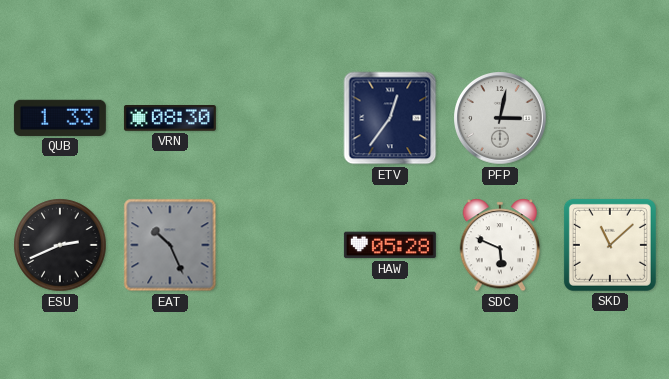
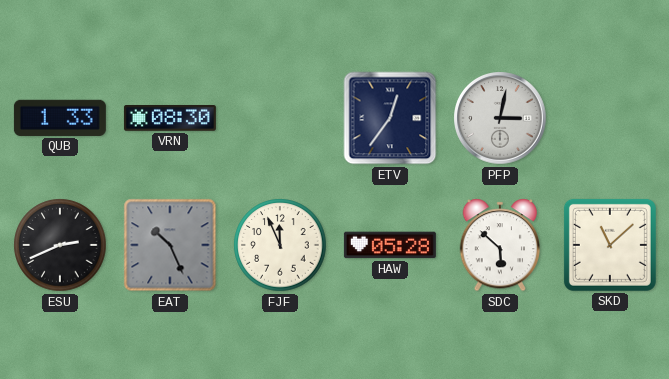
FJF: none -> 11:56 (280, 245)
SDC: 5:49 -> 5:52 (500, 245)
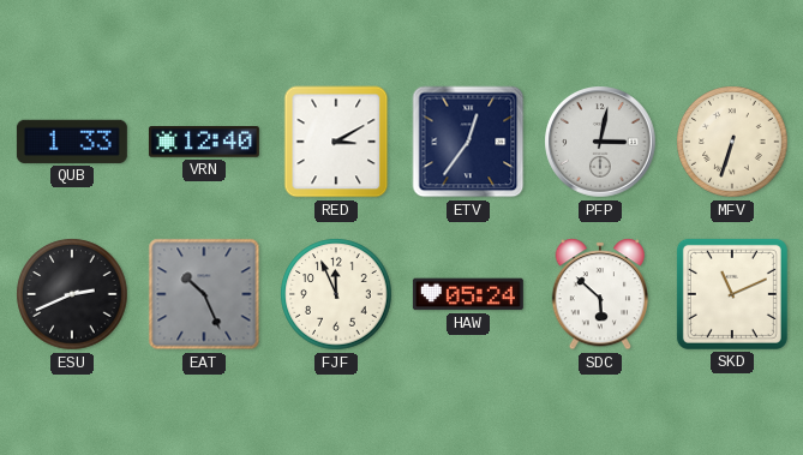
VRN: 08:30 -> 12:40 (204, 143)
RED: none -> 3:10 (336, 142)
MFV: none -> 6:33 (732, 142)
HAW: 05:28 -> 05:24 (468, 294)
SKD: 11:08 -> 11:11 (732, 294)
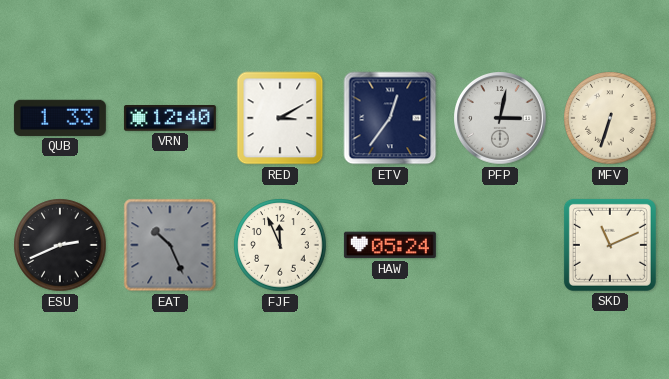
SDC: 5:52 -> none (600, 294)
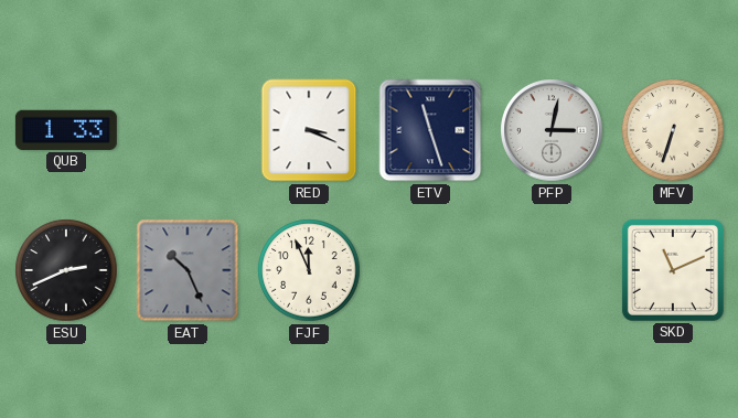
VRN: 12:40 -> none (170, 119)
RED: 3:10 -> 3:19 (309, 130)
ETV: 12:36 -> 11:27 (430, 130)
HAW: 05:24 -> none (390, 245)
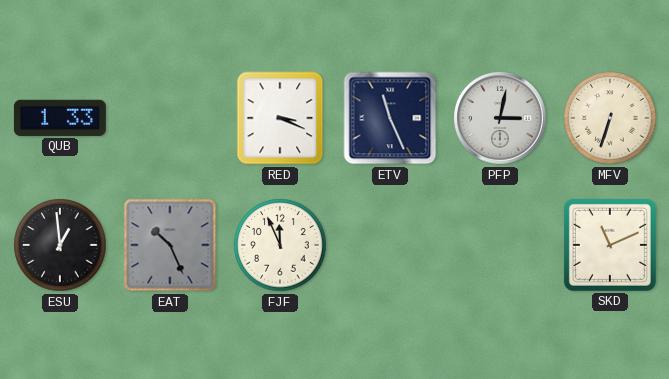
ETV: 11:27 -> 11:26 (390, 118)
ESU: 2:41 -> 12:59 (60, 245)
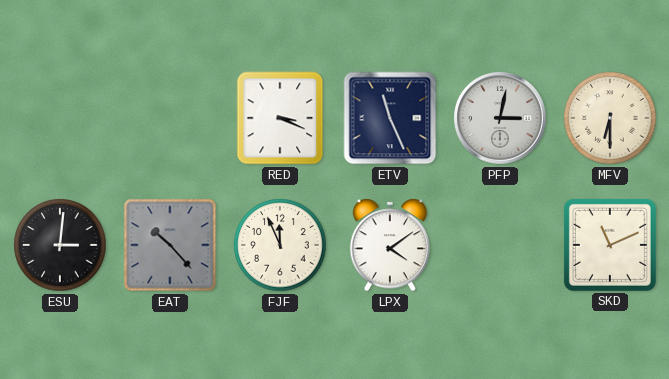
QUB: 1:33 -> none (60, 118)
MFV: 6:33 -> 6:30 (610, 118)
ESU: 12:59 -> 3:01 (60, 245)
EAT: 10:26 -> 10:23 (170, 245)
LPX: none -> 4:09 (390, 245)
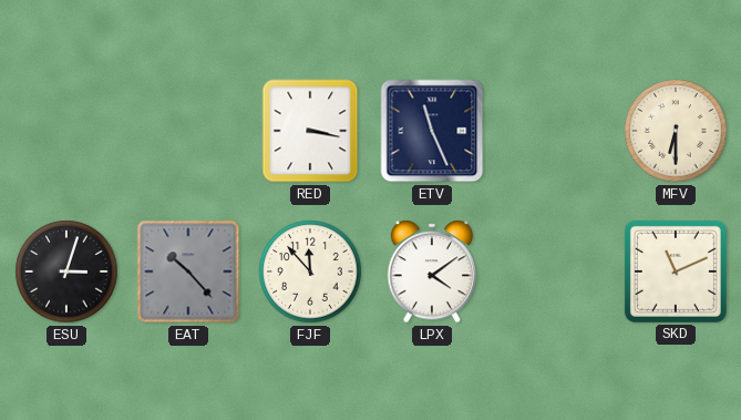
RED: 3:19 -> 3:17 (310, 131)
PFP: 3:02 -> none (500, 118)
ESU: 3:01 -> 3:03 (66, 272)
FJF: 11:56 -> 11:53 (310, 272)
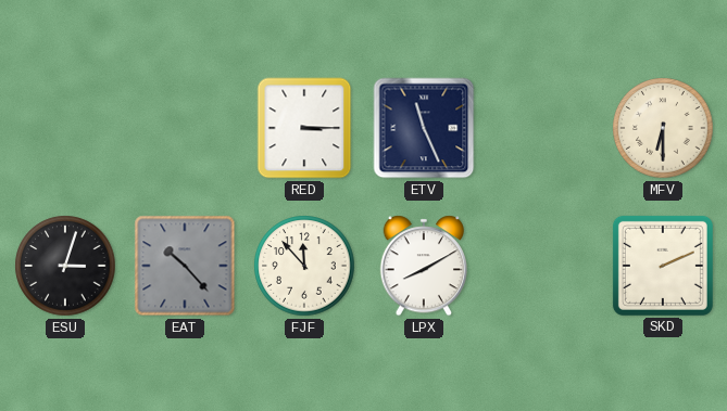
RED: 3:17 -> 3:15 (304, 128)
LPX: 4:09 -> 8:10 (424, 266)
SKD: 11:11 -> 2:11 (663, 266)
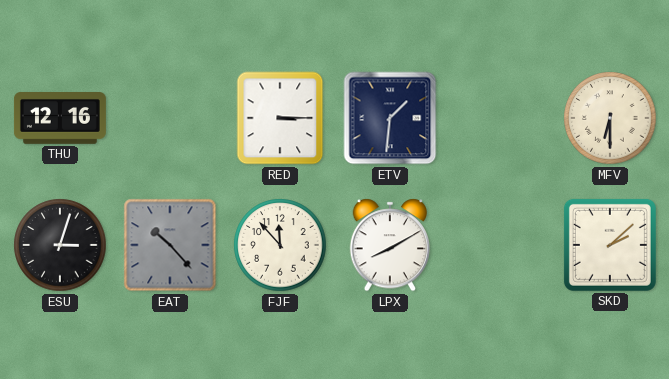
THU: none -> 12:16 (60, 119)
ETV: 11:26 -> 1:31 (390, 118)
SKD: 2:11 -> 2:08 (610, 245)
